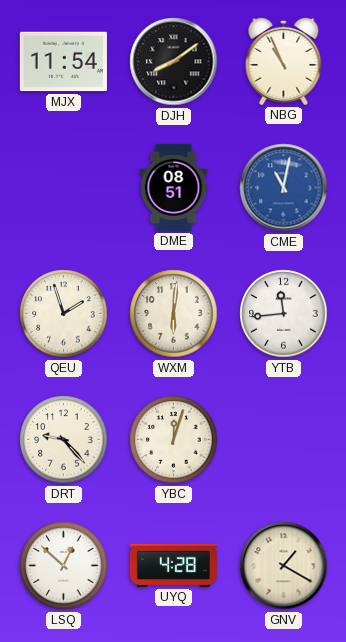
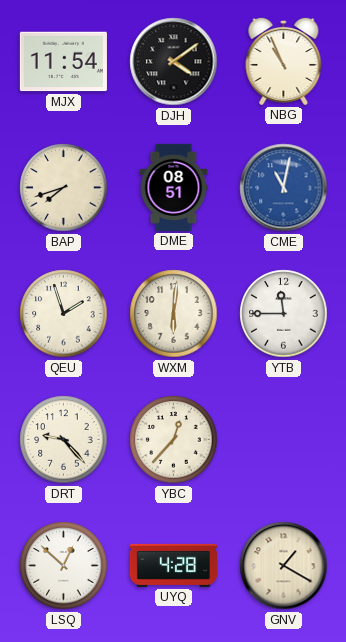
DJH: 8:09 -> 4:09 (174, 62)
BAP: none -> 7:42 (64, 188)
YTB: 11:44 -> 11:45 (284, 314)
YBC: 12:03 -> 12:37 (174, 440)
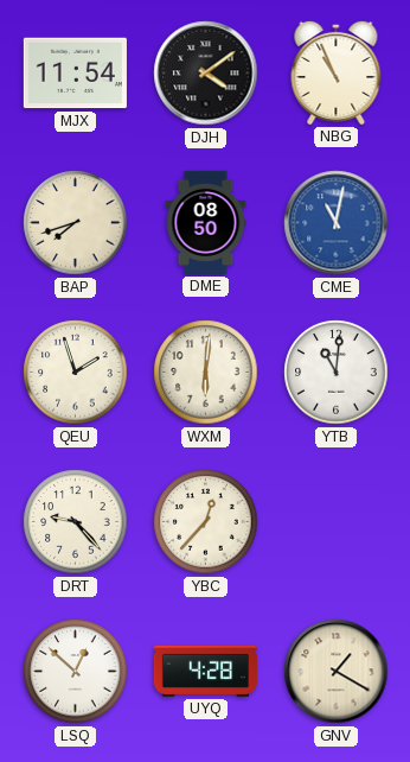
DME: 08:51 -> 08:50 (206, 222)
YTB: 11:45 -> 11:01 (337, 373)
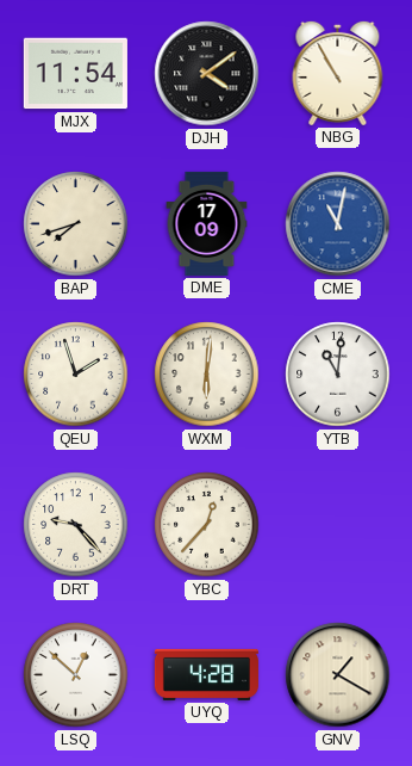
NBG: 10:56 -> 10:55 (338, 73)
DME: 08:50 -> 17:09 (207, 223)
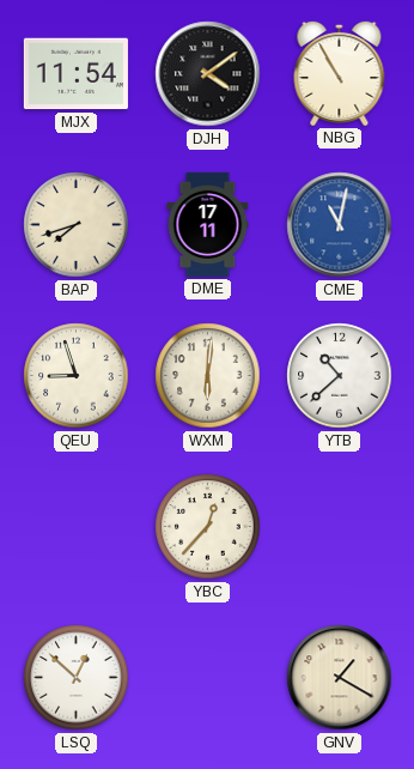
DME: 17:09 -> 17:11 (208, 224)
QEU: 1:57 -> 8:57 (77, 376)
YTB: 11:01 -> 10:38 (340, 376)
DRT: 9:23 -> none (76, 525)
UYQ: 4:28 -> none (206, 674)
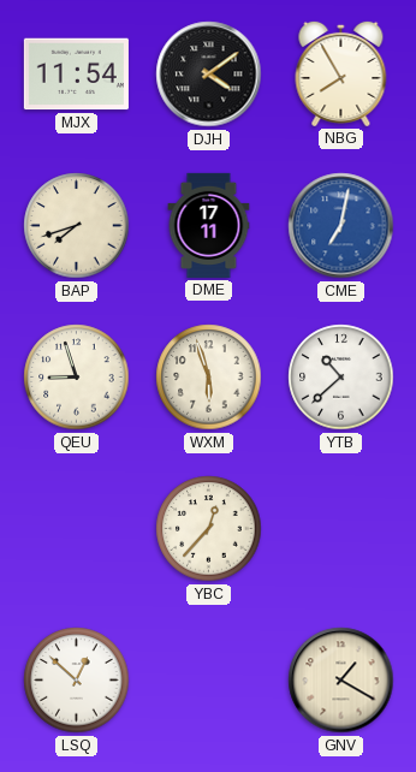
NBG: 10:55 -> 7:55 (341, 73)
CME: 11:02 -> 7:02 (341, 226)
WXM: 6:01 -> 5:57 (209, 378)
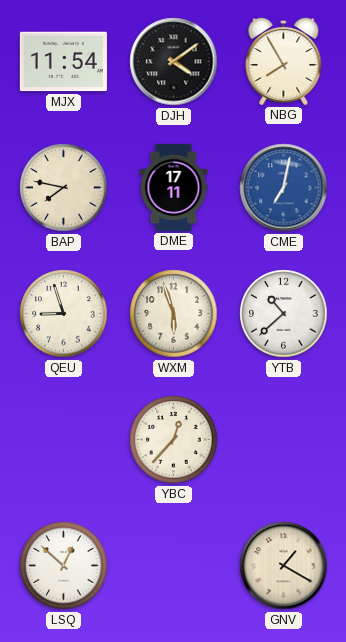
BAP: 7:42 -> 7:47 (64, 188)
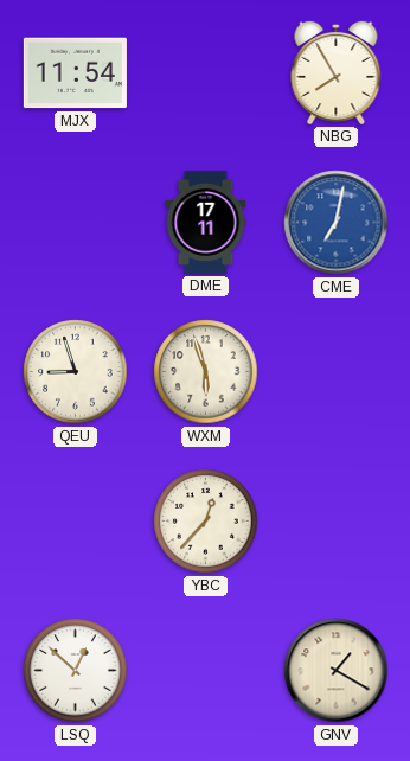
DJH: 4:09 -> none (174, 62)
BAP: 7:47 -> none (64, 188)
YTB: 10:38 -> none (284, 314)
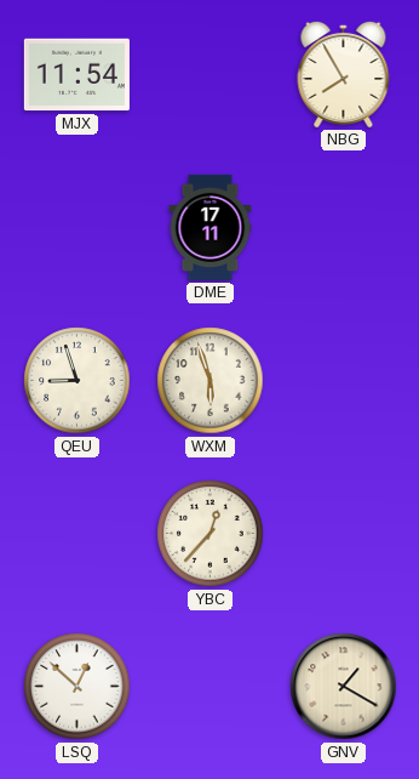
CME: 7:02 -> none (337, 223)
